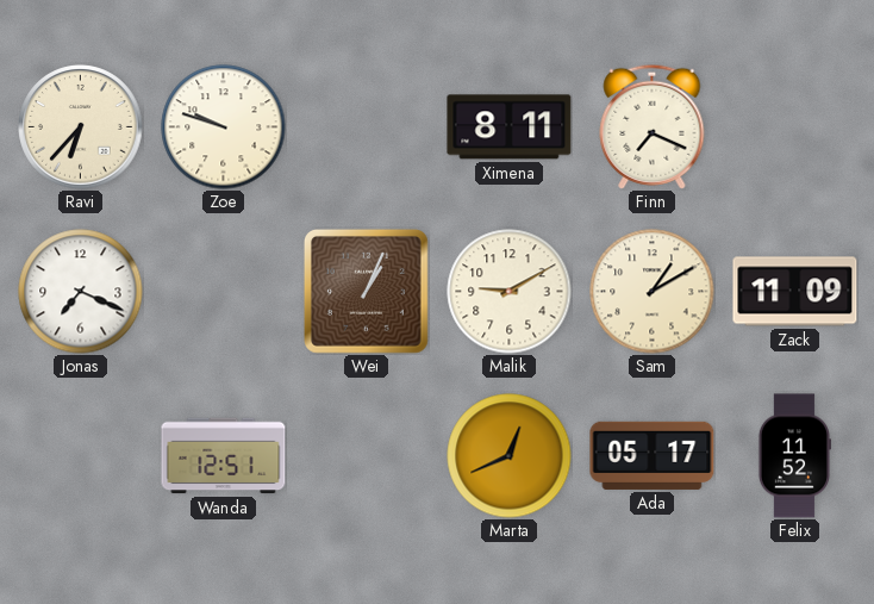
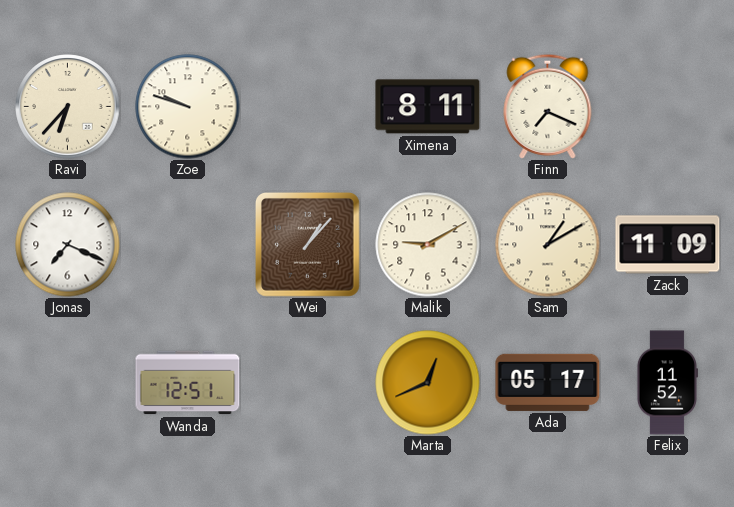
Wei: 1:04 -> 1:07 (307, 244)
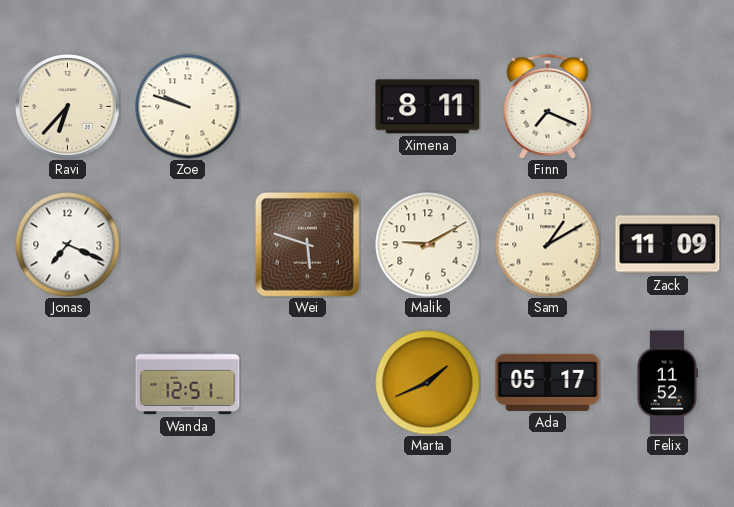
Wei: 1:07 -> 5:48 (307, 244)
Marta: 12:41 -> 1:41 (428, 383)
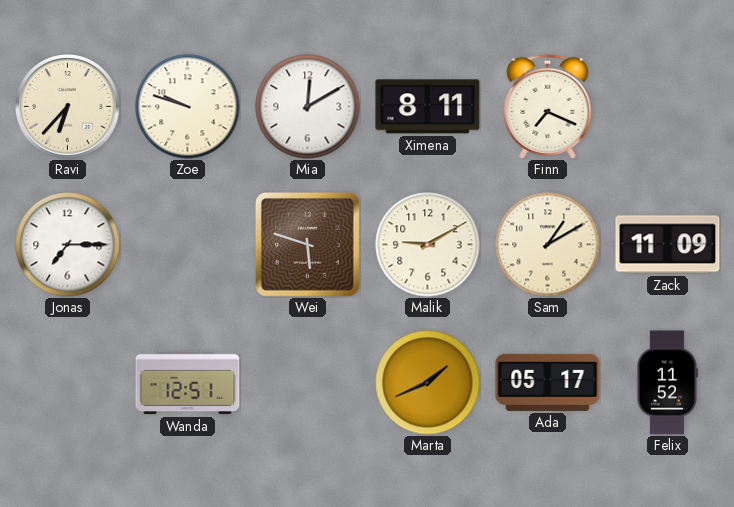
Mia: none -> 12:10 (308, 107)
Jonas: 7:19 -> 7:15 (68, 245)
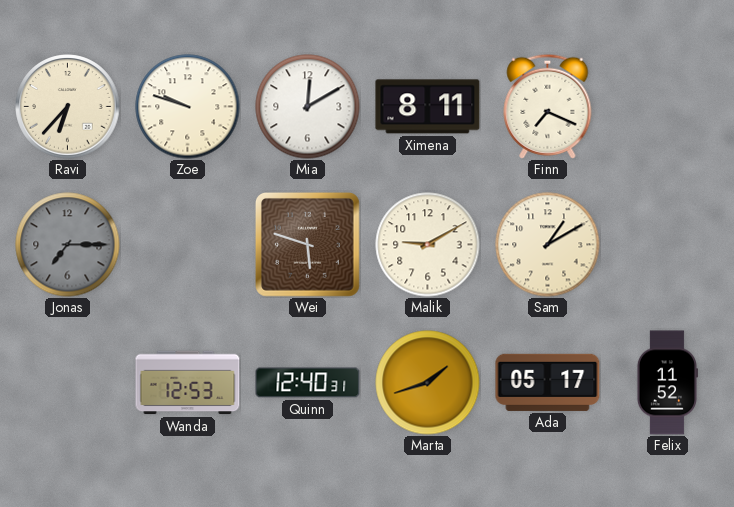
Jonas dial: white -> grey (68, 245)
Zack: 11:09 -> none (668, 245)
Wanda: 12:51 -> 12:53 (188, 383)
Quinn: none -> 12:40 (308, 383)
Marta: 1:41 -> 1:42 (428, 383)
